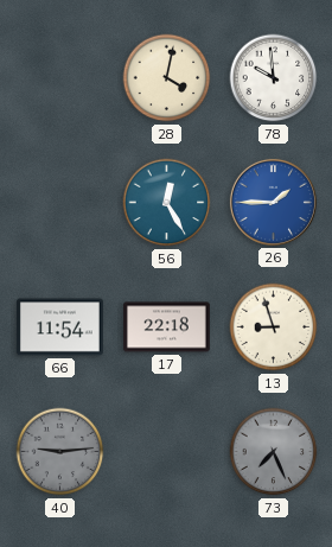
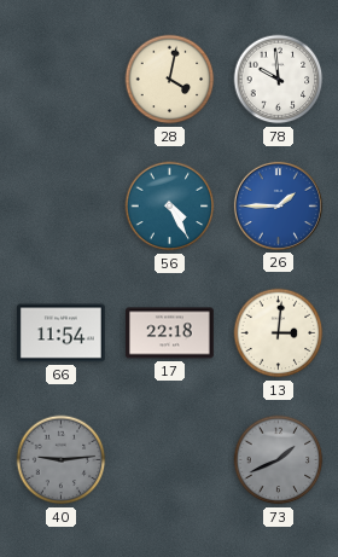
56: 12:25 -> 4:25 (170, 207)
13: 8:57 -> 3:01 (279, 333)
73: 7:26 -> 1:41 (279, 460)
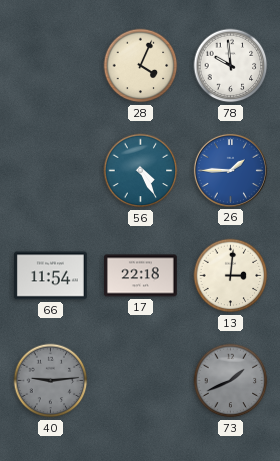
28: 4:02 -> 4:04 (141, 66)
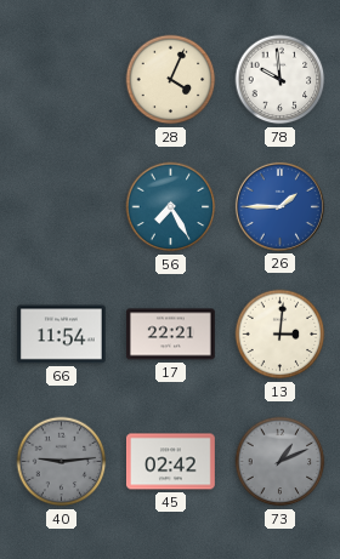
56: 4:25 -> 7:25 (171, 207)
17: 22:18 -> 22:21 (171, 335)
45: none -> 02:42 (171, 462)
73: 1:41 -> 1:11 (280, 462)
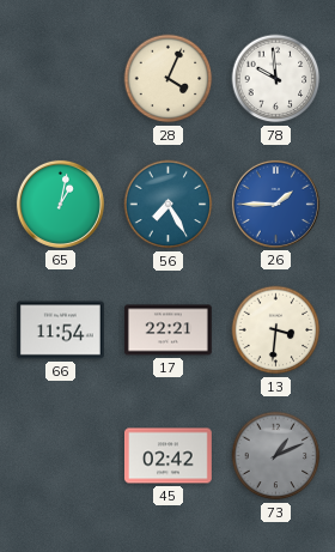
65: none -> 1:02 (60, 204)
13: 3:01 -> 3:31 (276, 330)
40: 9:14 -> none (62, 462)
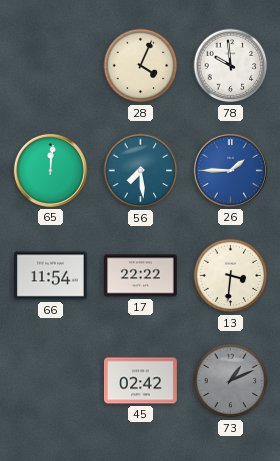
65: 1:02 -> 12:01 (50, 170)
56: 7:25 -> 7:29 (141, 171)
17: 22:21 -> 22:22 (141, 276)
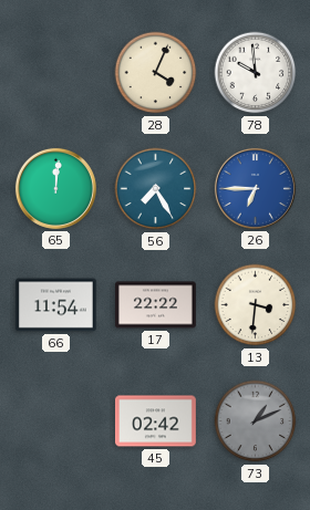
56: 7:29 -> 7:25 (156, 189)
26: 1:45 -> 6:45 (255, 188)
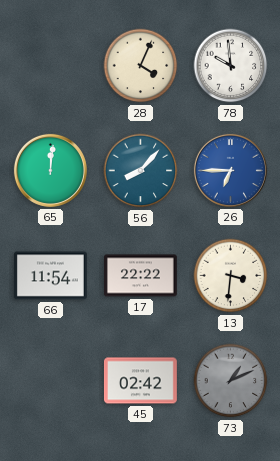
56: 7:25 -> 8:07 (141, 171)
